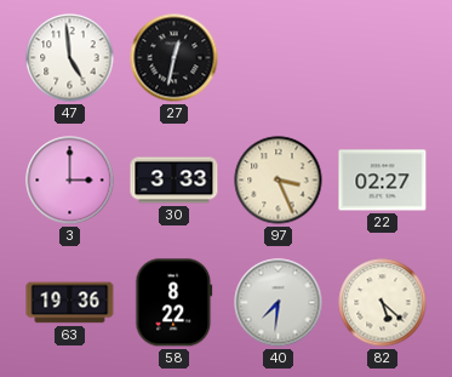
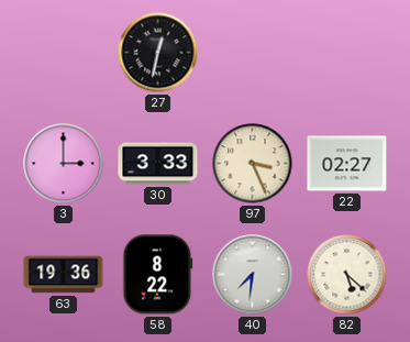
47: 4:59 -> none (70, 58)
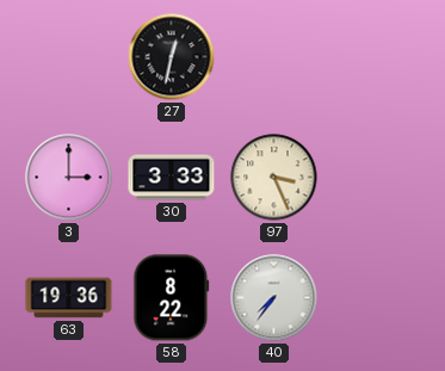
22: 02:27 -> none (347, 164)
40: 7:31 -> 7:36 (274, 298)
82: 5:22 -> none (347, 275)
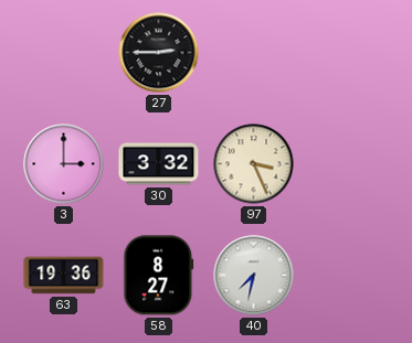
27: 12:32 -> 2:45 (159, 53)
30: 3:33 -> 3:32 (159, 164)
58: 8:22 -> 8:27 (159, 276)
40: 7:36 -> 7:32 (254, 276)
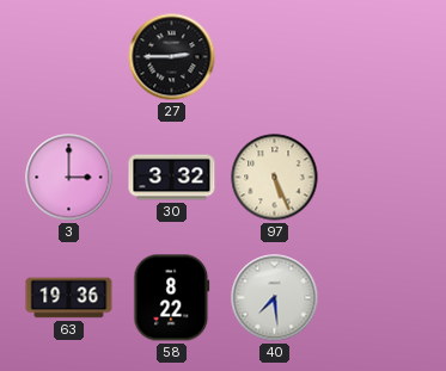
97: 3:26 -> 5:26 (275, 178)
58: 8:27 -> 8:22 (172, 298)
40: 7:32 -> 7:29 (275, 298)
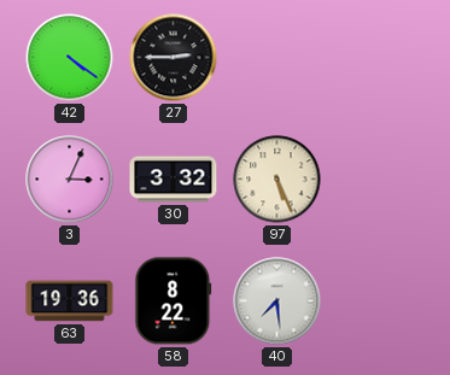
42: none -> 4:21 (70, 58)
3: 3:00 -> 3:04 (70, 180)
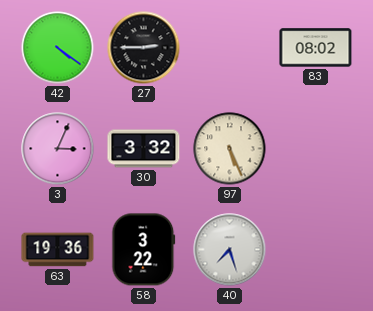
83: none -> 08:02 (316, 48)
58: 8:22 -> 3:22 (144, 250)
40: 7:29 -> 7:27 (230, 250)
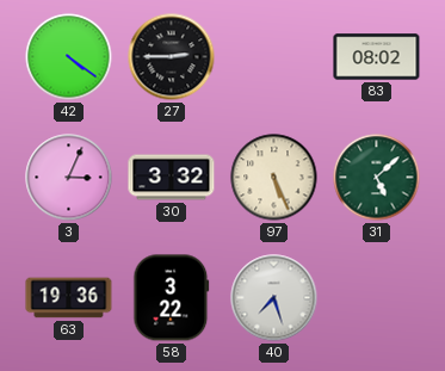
31: none -> 5:08 (377, 178)
